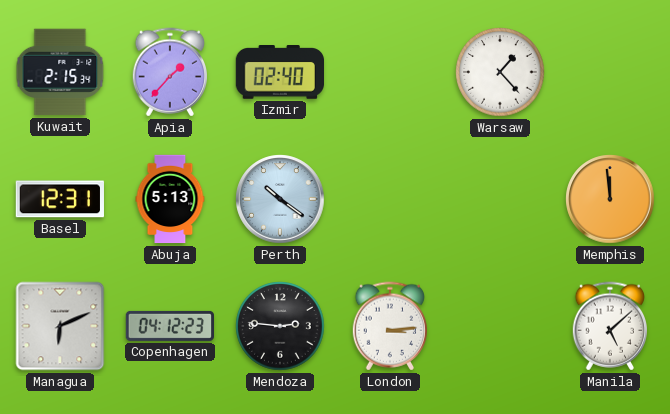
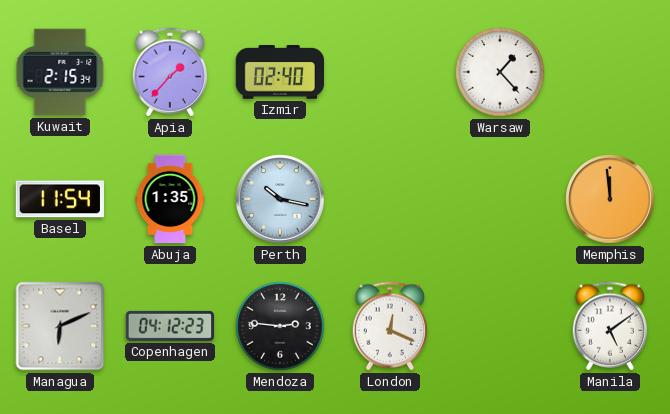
Basel: 12:31 -> 11:54 (60, 199)
Abuja: 5:13 -> 1:35 (170, 199)
Perth: 10:21 -> 10:17 (280, 199)
London: 3:14 -> 12:19 (389, 326)
Manila: 5:08 -> 5:09 (609, 326)
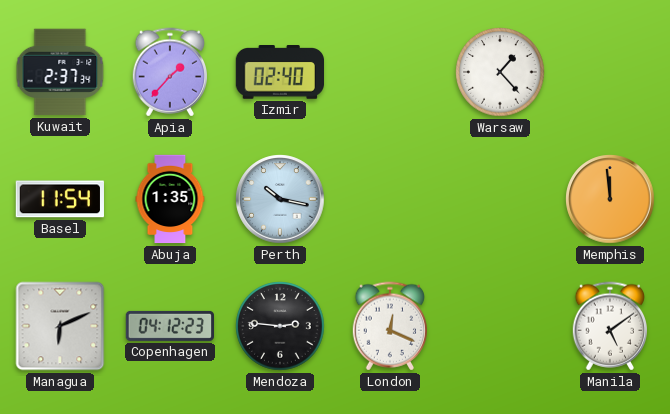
Kuwait: 2:15 -> 2:37 (60, 72)
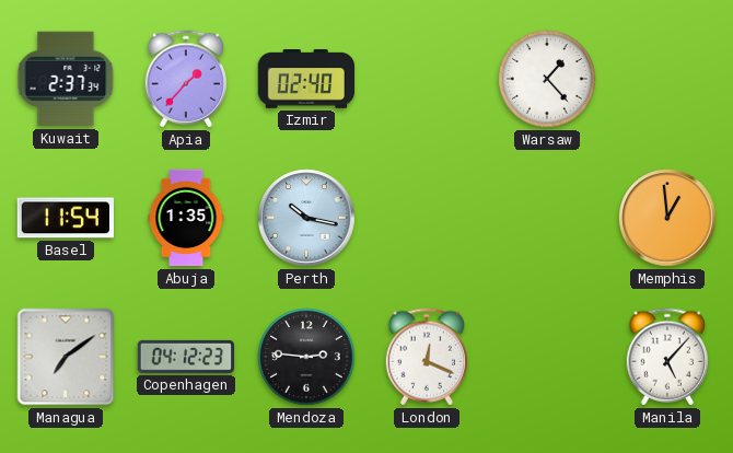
Memphis: 11:59 -> 12:59 (667, 218)
Managua: 6:11 -> 7:09 (66, 357)
Manila: 5:09 -> 5:07 (666, 357)
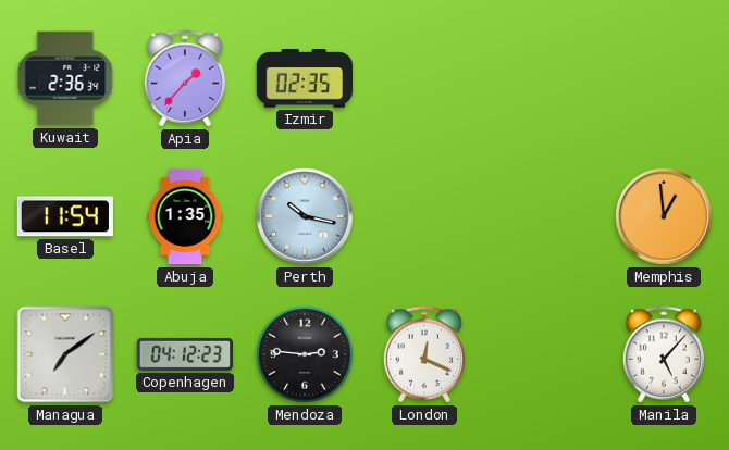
Kuwait: 2:37 -> 2:36 (65, 78)
Izmir: 02:40 -> 02:35 (304, 79)
Warsaw: 1:23 -> none (547, 79)
